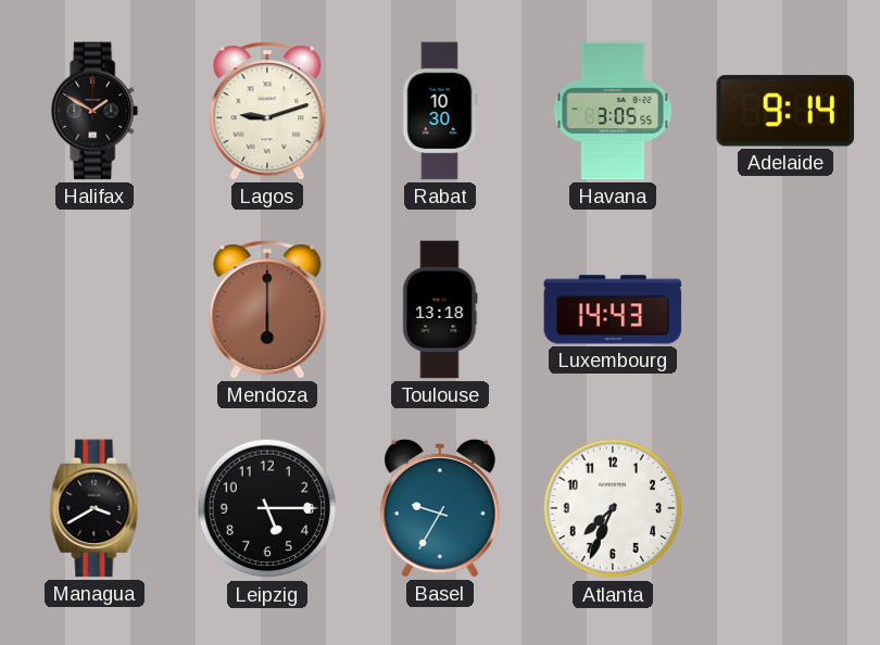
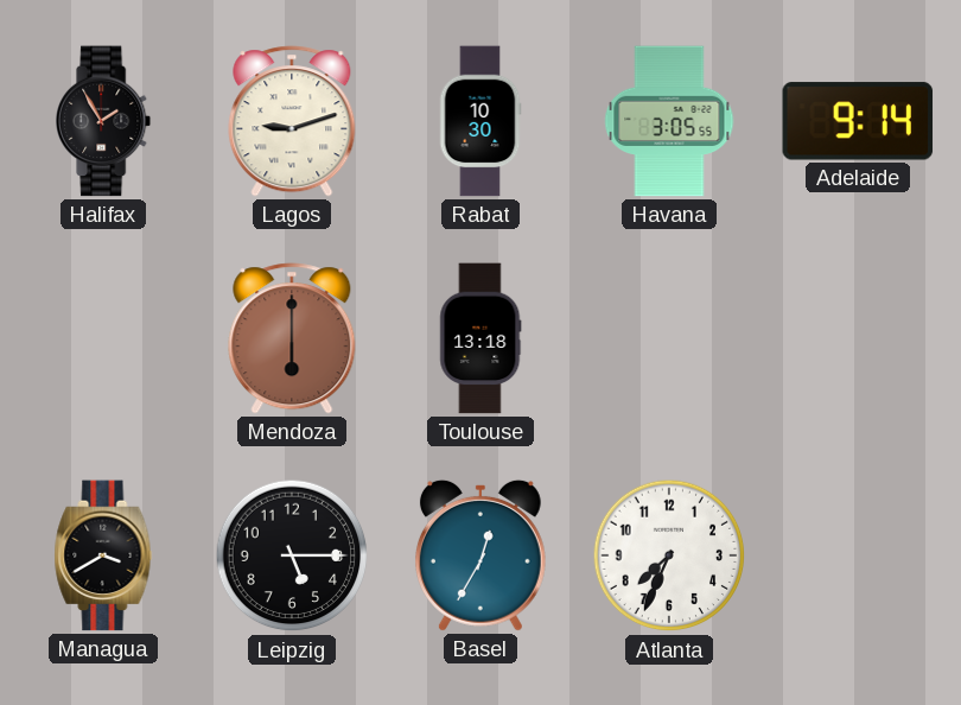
Halifax: 1:50 -> 1:55 (104, 121)
Luxembourg: 14:43 -> none (613, 309)
Basel: 9:35 -> 12:35 (480, 555)
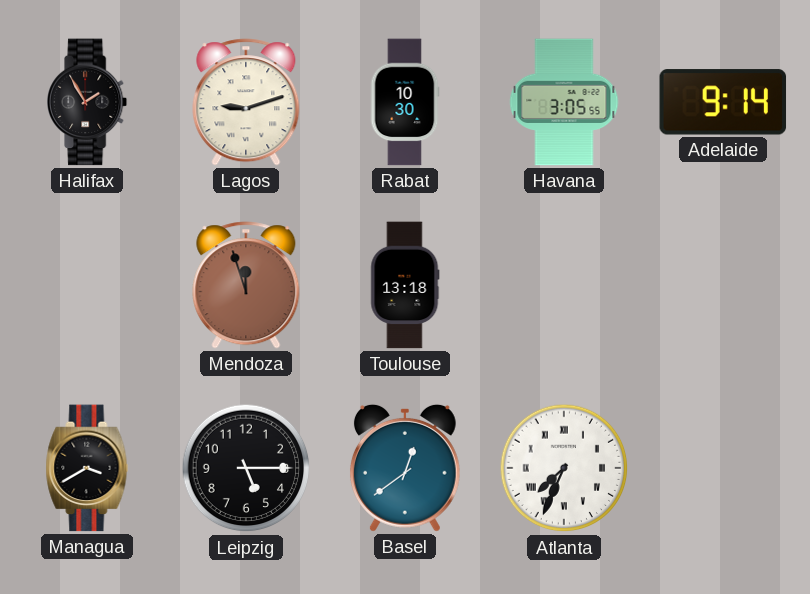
Mendoza: 6:00 -> 11:57 (246, 285)
Basel: 12:35 -> 12:39 (405, 468)
Atlanta numerals: Arabic -> Roman (564, 468)
